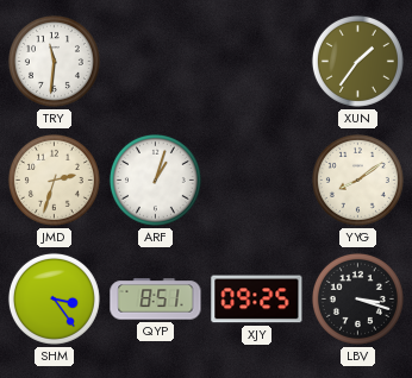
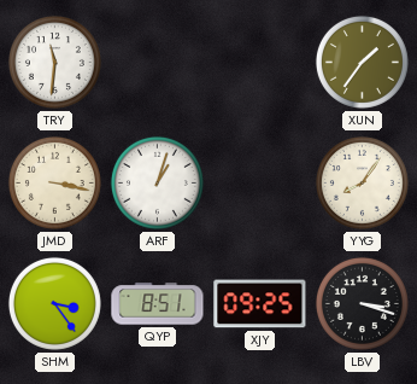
JMD: 2:33 -> 3:17 (54, 182)
YYG: 8:09 -> 8:06 (362, 182)
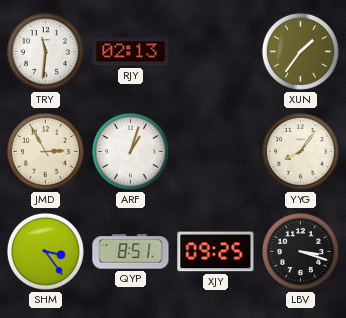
RJY: none -> 02:13 (131, 52)
JMD: 3:17 -> 2:55 (45, 151)
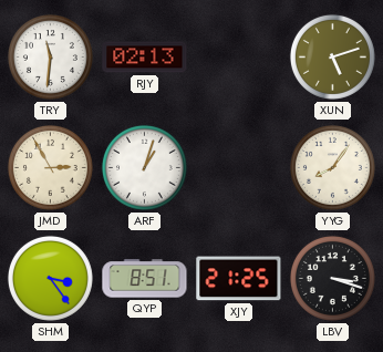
XUN: 1:36 -> 5:12 (332, 56)
XJY: 09:25 -> 21:25 (239, 279)
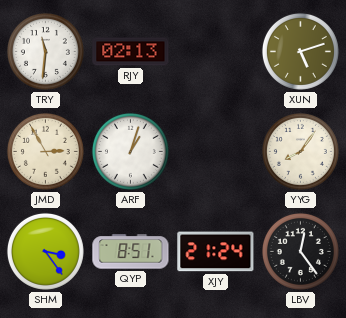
XJY: 21:25 -> 21:24 (216, 252)
LBV: 3:18 -> 12:24 (300, 251)
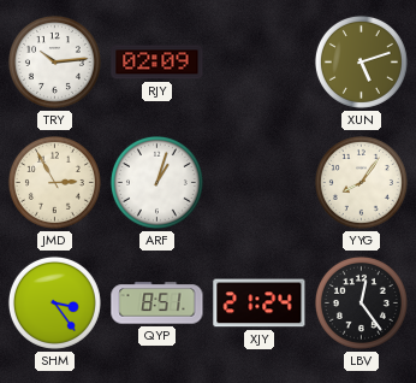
TRY: 11:31 -> 10:14 (54, 61)
RJY: 02:13 -> 02:09 (158, 63)
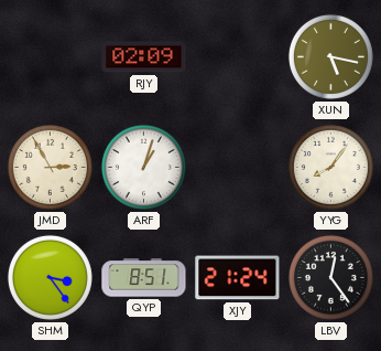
TRY: 10:14 -> none (54, 61)
XUN: 5:12 -> 5:17 (330, 56)
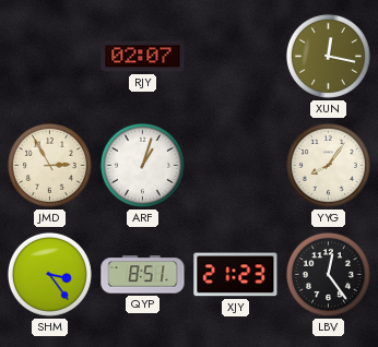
RJY: 02:09 -> 02:07 (143, 57)
XUN: 5:17 -> 12:17 (328, 56)
XJY: 21:24 -> 21:23 (236, 275)
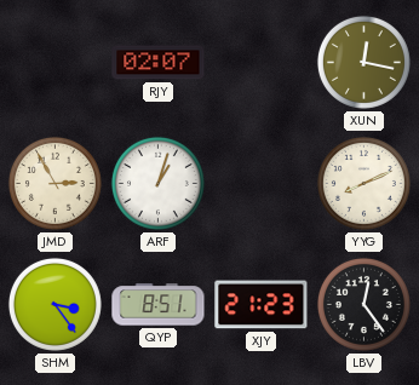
YYG: 8:06 -> 8:11 (363, 183)
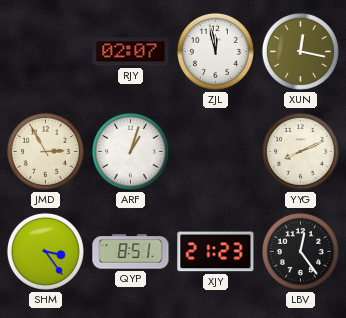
ZJL: none -> 11:58 (215, 51)
